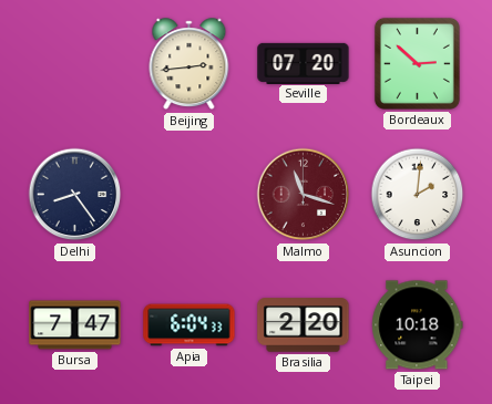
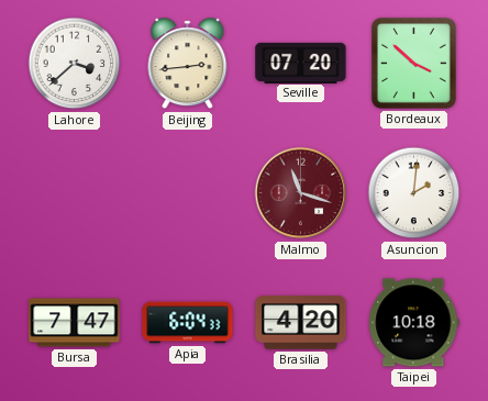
Lahore: none -> 3:38 (75, 64)
Bordeaux: 2:52 -> 3:52 (413, 63)
Delhi: 8:24 -> none (75, 195)
Brasilia: 2:20 -> 4:20 (301, 323)
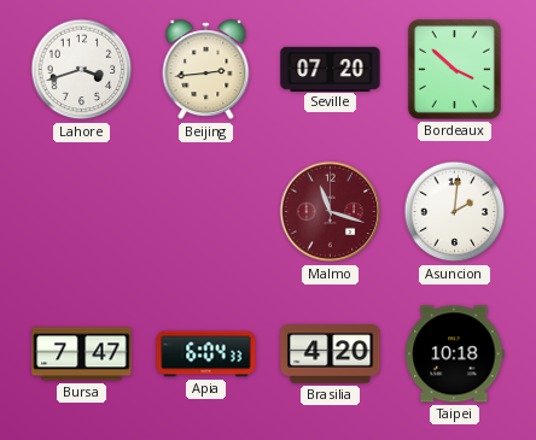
Lahore: 3:38 -> 3:42 (82, 70)
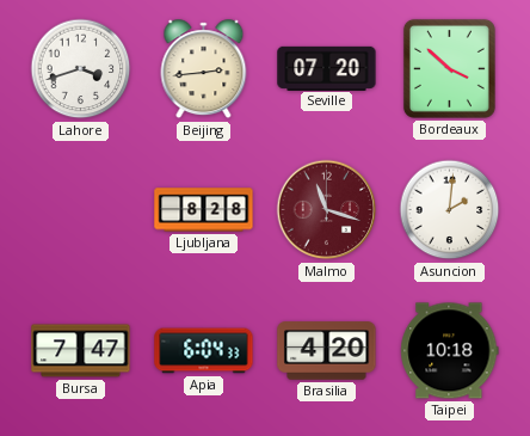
Ljubljana: none -> 8:28 (204, 210)
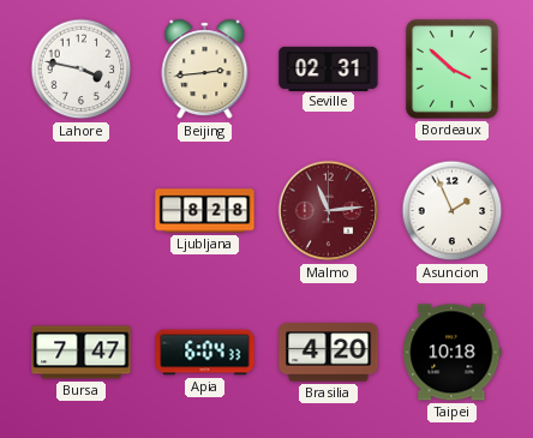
Lahore: 3:42 -> 3:47 (82, 70)
Seville: 07:20 -> 02:31 (329, 68)
Malmo: 11:18 -> 11:14 (329, 211)
Asuncion: 2:01 -> 1:56 (453, 211)
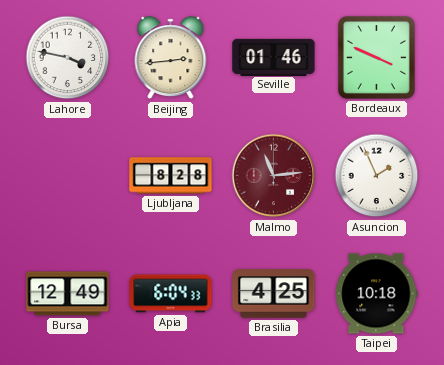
Seville: 02:31 -> 01:46 (274, 57)
Bordeaux: 3:52 -> 3:49 (376, 57)
Bursa: 7:47 -> 12:49 (68, 294)
Brasilia: 4:20 -> 4:25 (274, 294)
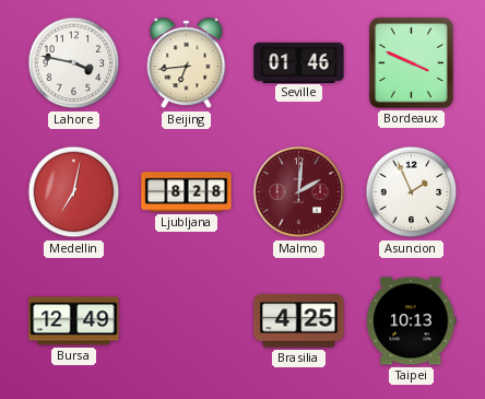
Beijing: 2:44 -> 6:44 (187, 63)
Medellin: none -> 7:02 (74, 192)
Malmo: 11:14 -> 2:01 (299, 192)
Apia: 6:04 -> none (171, 294)
Taipei: 10:18 -> 10:13 (412, 321)
